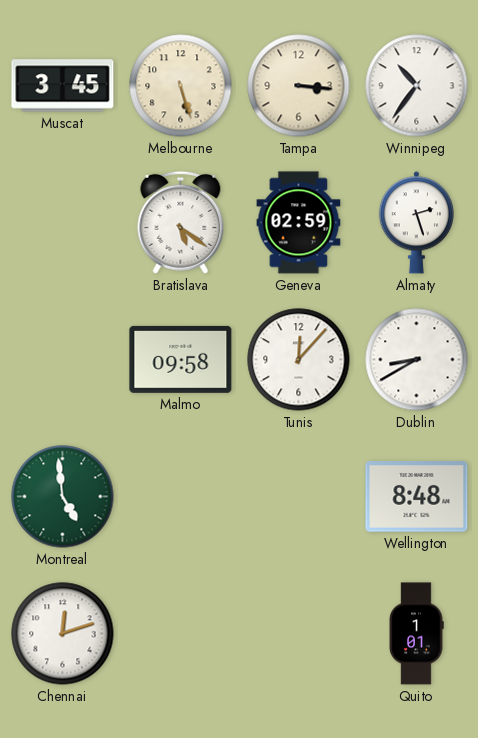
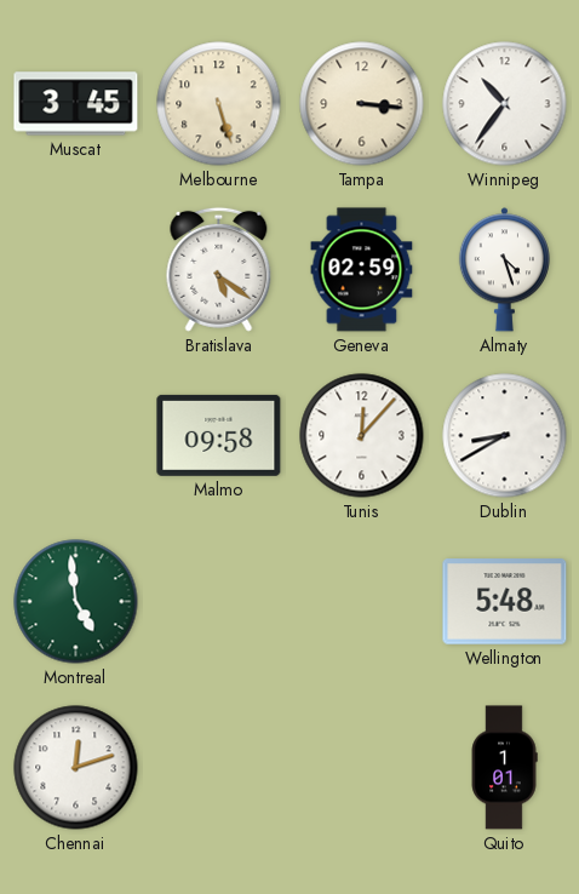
Almaty: 2:27 -> 4:27 (504, 270)
Wellington: 8:48 -> 5:48 (505, 602)
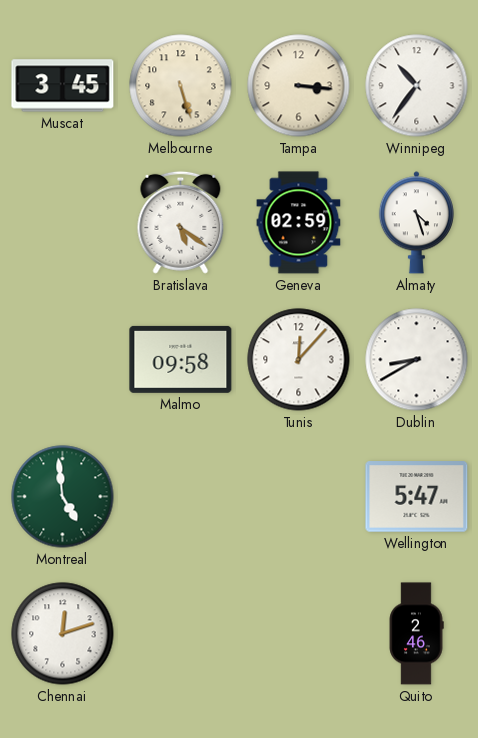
Wellington: 5:48 -> 5:47 (417, 497)
Quito: 1:01 -> 2:46 (416, 634)
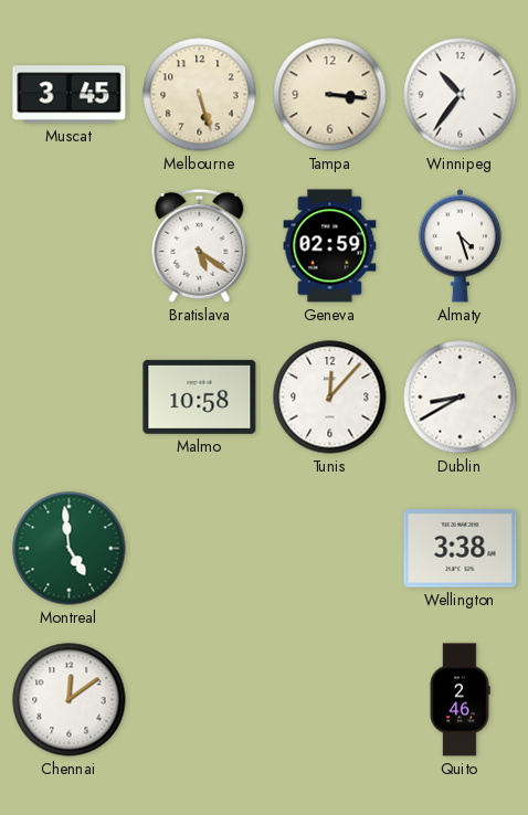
Malmo: 09:58 -> 10:58 (200, 396)
Wellington: 5:47 -> 3:38 (461, 549)
Chennai: 12:12 -> 12:09 (70, 700)
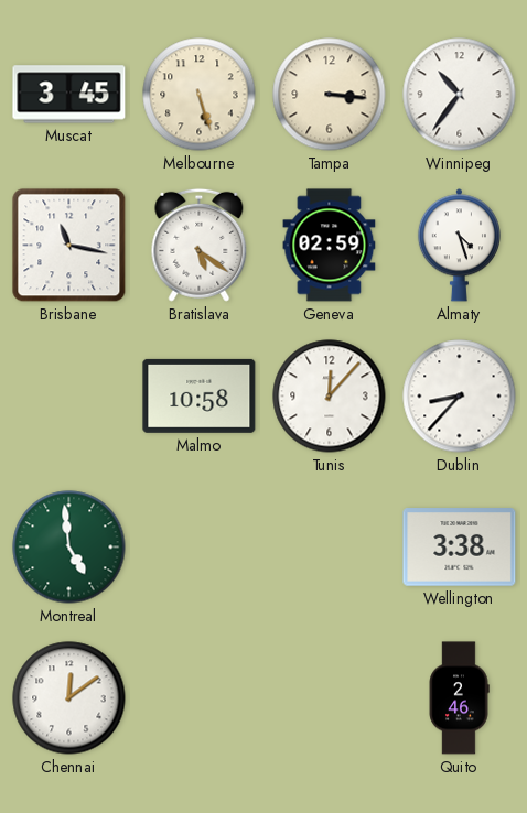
Brisbane: none -> 11:17 (69, 246)
Dublin: 8:40 -> 8:37 (460, 397)
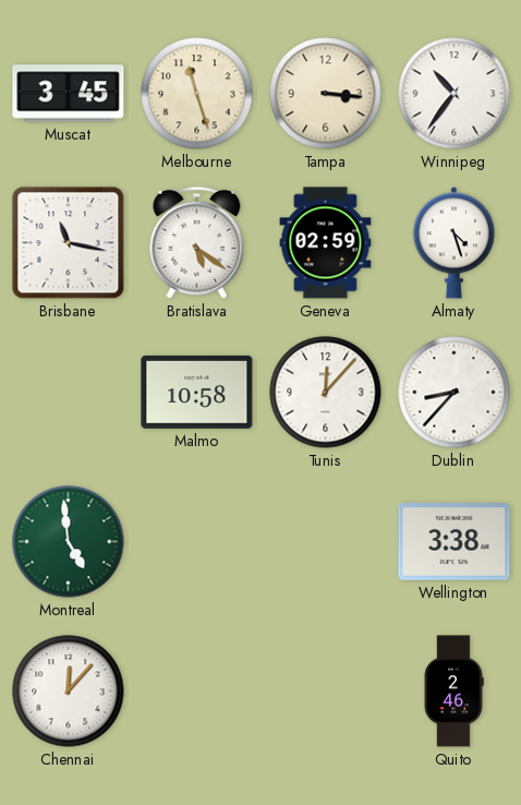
Melbourne: 5:27 -> 11:27 (197, 94)
Chennai: 12:09 -> 12:07 (69, 692)
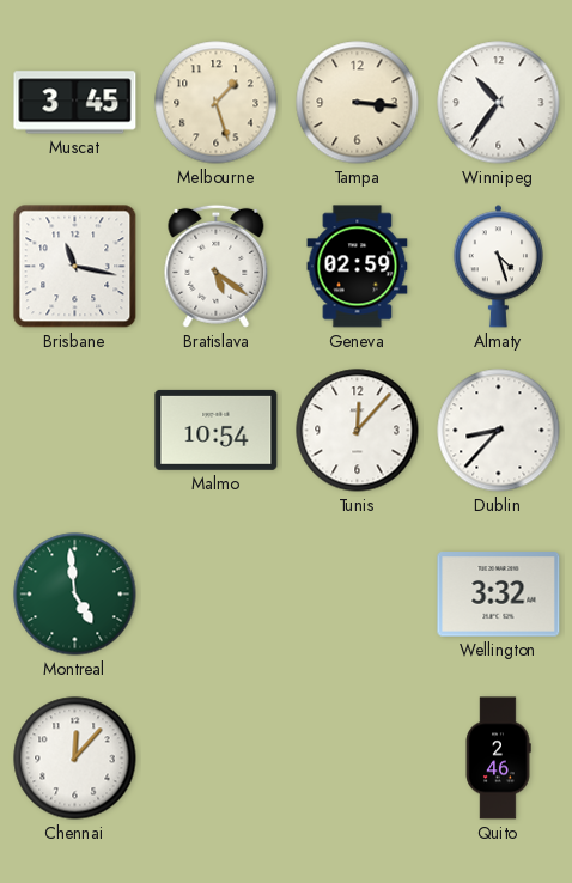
Melbourne: 11:27 -> 1:27 (217, 103)
Malmo: 10:58 -> 10:54 (217, 430)
Wellington: 3:38 -> 3:32 (499, 595)
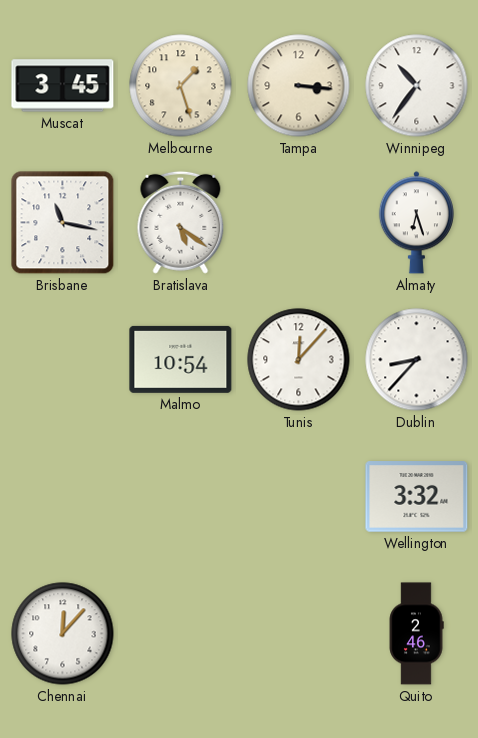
Geneva: 02:59 -> none (358, 267)
Almaty: 4:27 -> 6:27 (416, 223)
Montreal: 4:59 -> none (75, 595)
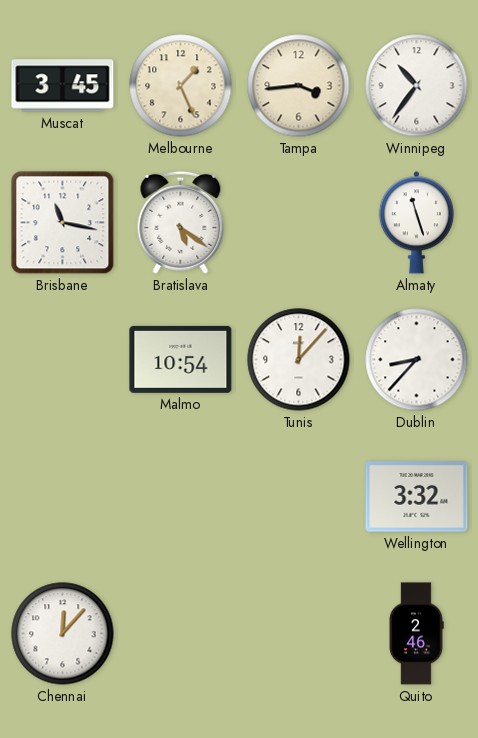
Melbourne: 1:27 -> 1:26 (181, 86)
Tampa: 3:16 -> 3:44 (299, 86)
Almaty: 6:27 -> 11:27 (416, 223)
